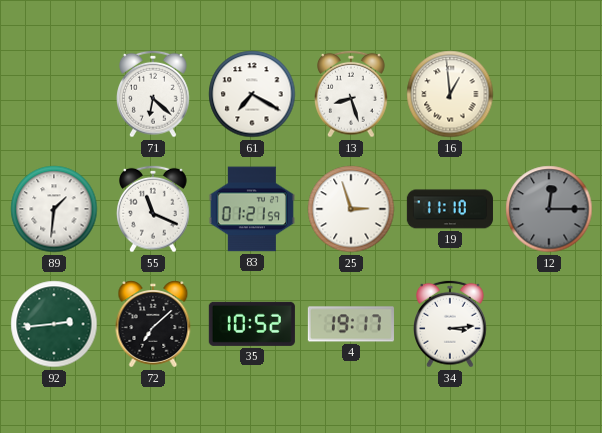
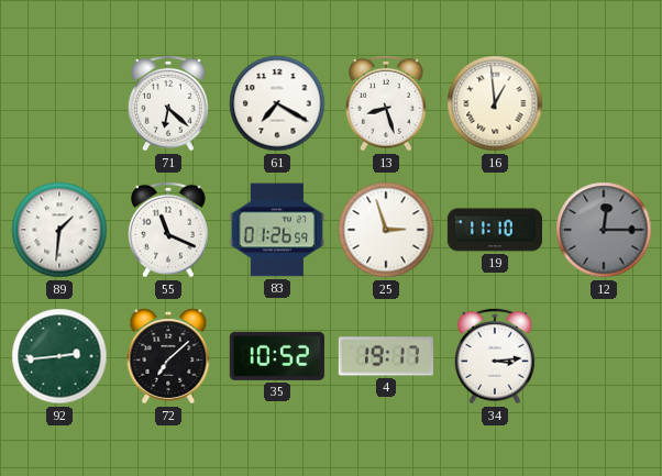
83: 01:21 -> 01:26 (277, 230)
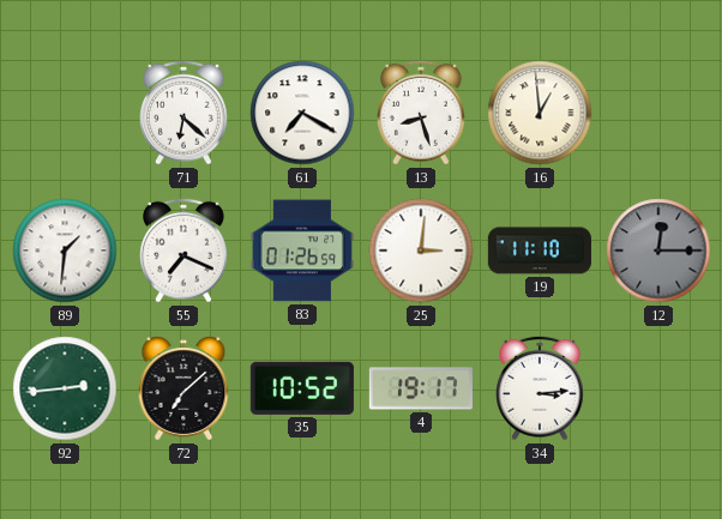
55: 11:19 -> 7:19 (185, 251)
25: 2:57 -> 3:01 (421, 251)
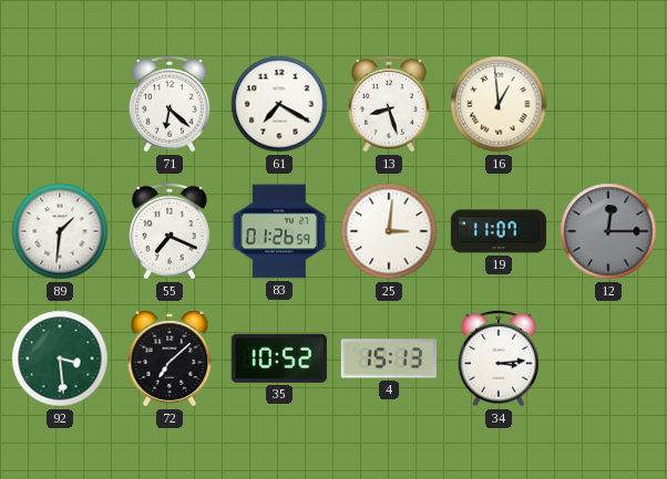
19: 11:10 -> 11:07 (499, 231)
92: 2:44 -> 3:29 (60, 358)
4: 19:17 -> 15:13 (389, 358)
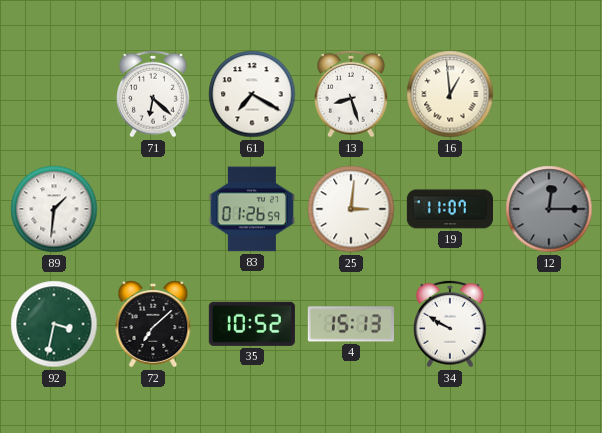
55: 7:19 -> none (171, 231)
92: 3:29 -> 3:32 (54, 324)
34: 3:14 -> 9:50 (451, 324)
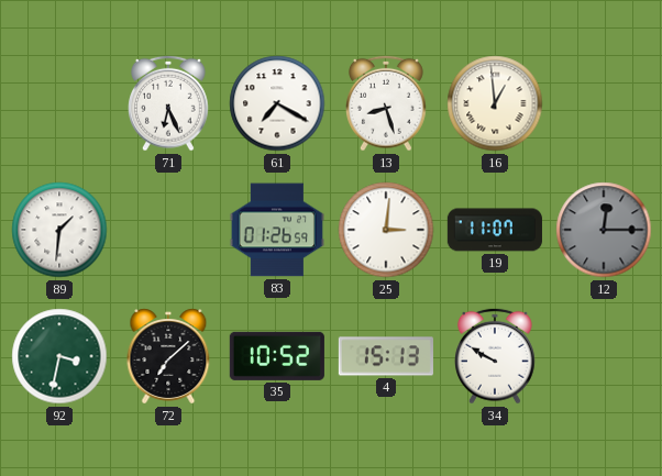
71: 6:22 -> 6:26 (169, 103)
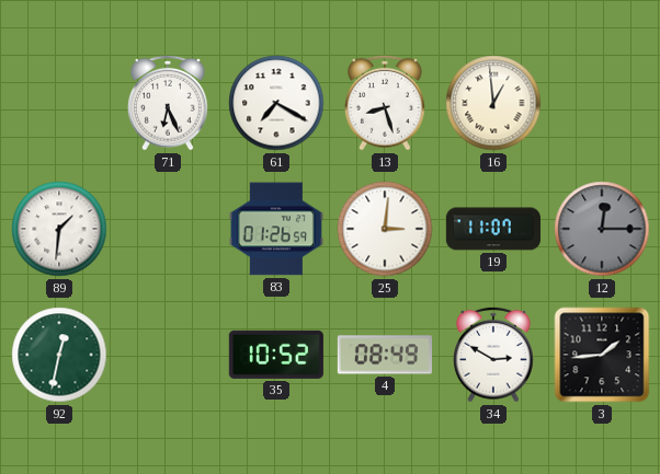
92: 3:32 -> 12:32 (59, 355)
72: 7:08 -> none (168, 356)
4: 15:13 -> 08:49 (385, 355)
34: 9:50 -> 2:50 (494, 355)
3: none -> 1:44 (602, 355)
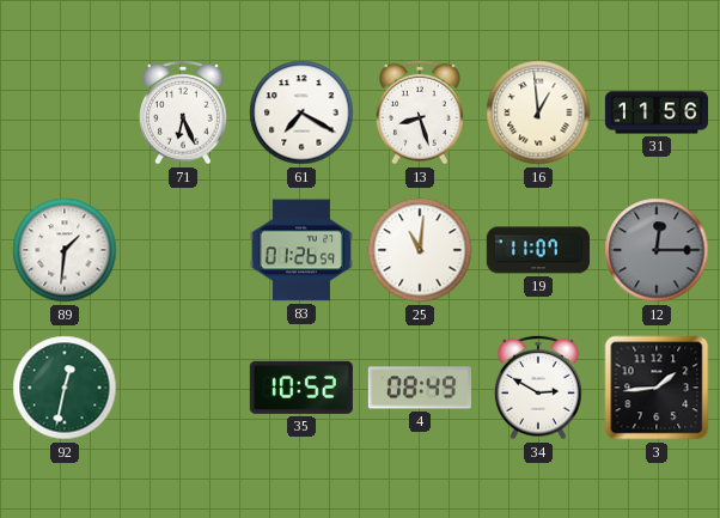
31: none -> 11:56 (655, 112)
25: 3:01 -> 11:01 (420, 250)
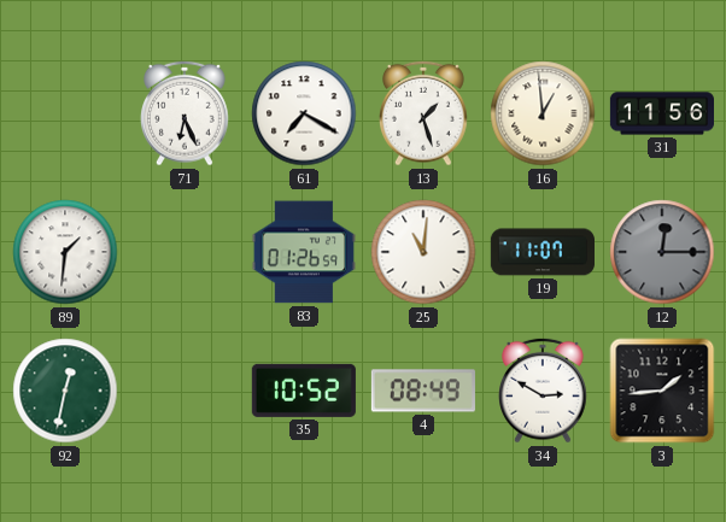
13: 8:27 -> 1:27 (425, 113)
